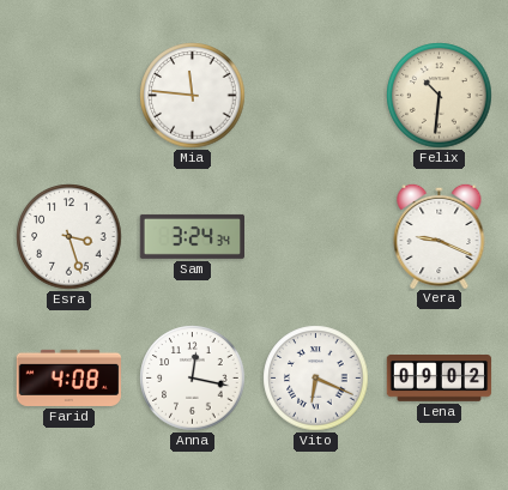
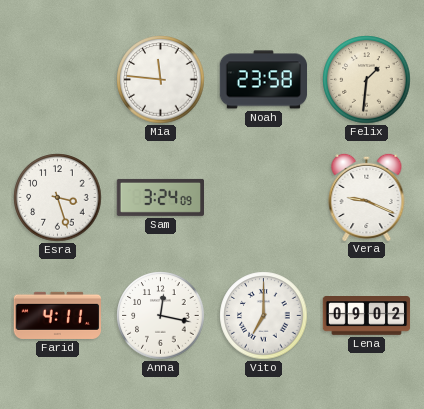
Noah: none -> 23:58 (264, 80)
Felix: 10:31 -> 1:31 (367, 80)
Sam: 3:24:34 -> 3:24:09 (160, 197)
Farid: 4:08 -> 4:11 (57, 315)
Vito: 6:19 -> 7:00 (264, 316)
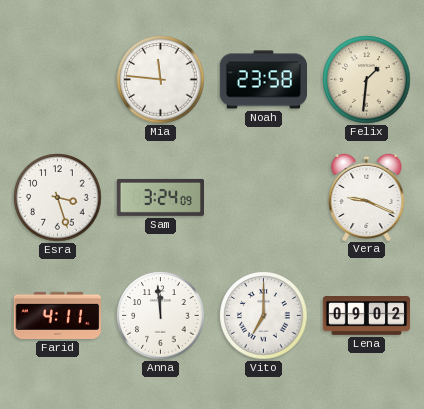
Anna: 12:17 -> 11:59 (161, 316)
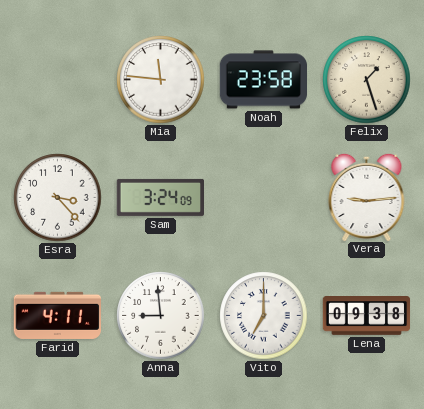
Felix: 1:31 -> 1:27 (367, 80)
Esra: 3:27 -> 3:23 (58, 198)
Vera: 9:19 -> 9:14 (367, 196)
Anna: 11:59 -> 8:59 (161, 316)
Lena: 09:02 -> 09:38 (367, 316)
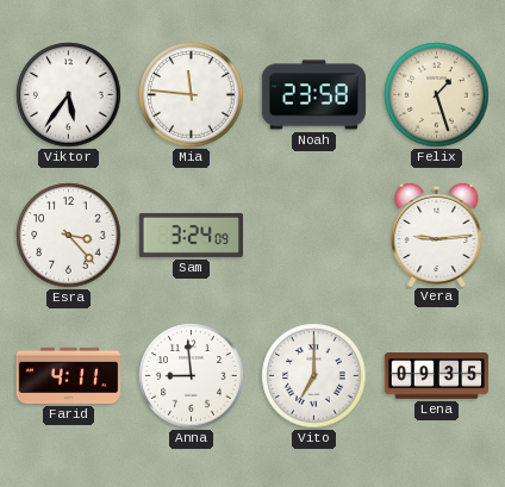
Viktor: none -> 5:36 (69, 95)
Lena: 09:38 -> 09:35 (437, 376)
